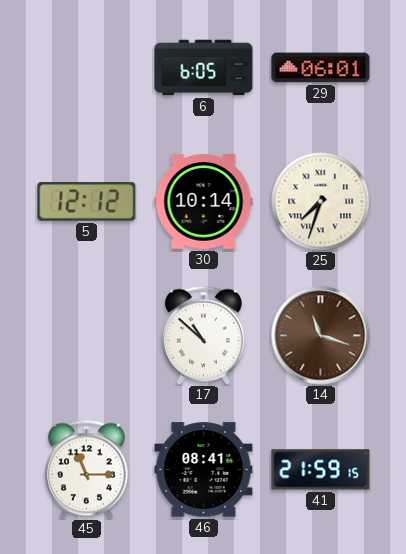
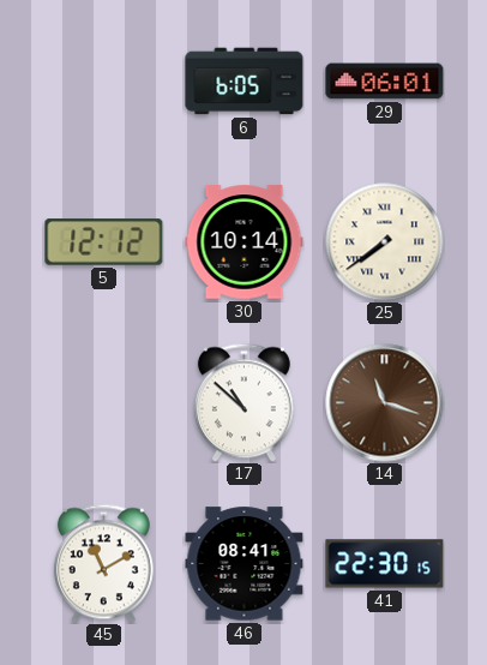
25: 7:33 -> 7:39 (385, 242)
45: 11:15 -> 11:10 (103, 563)
41: 21:59 -> 22:30 (385, 564)
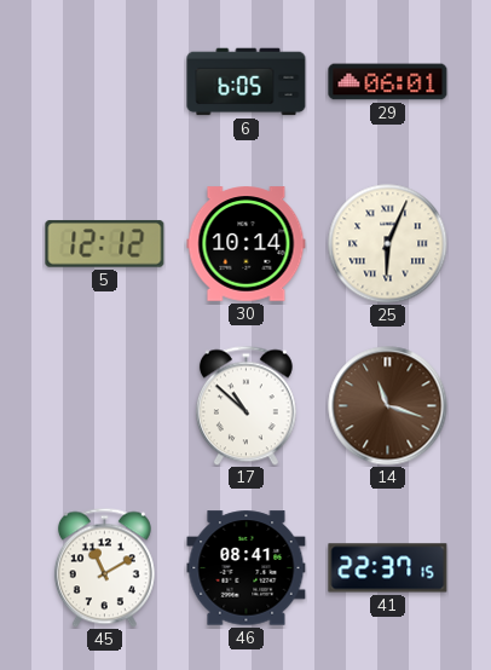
25: 7:39 -> 6:04 (388, 244)
41: 22:30 -> 22:37 (388, 568)
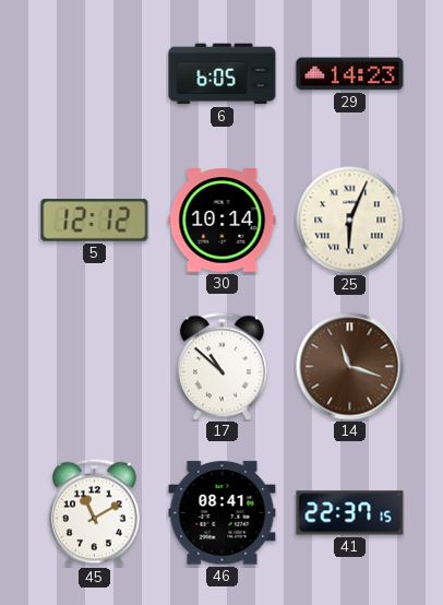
29: 06:01 -> 14:23 (350, 74)
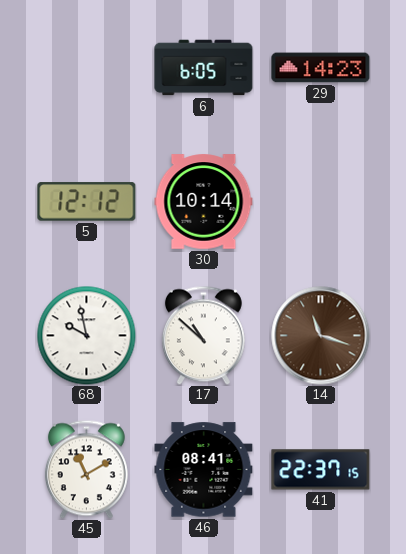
25: 6:04 -> none (350, 221)
68: none -> 9:58 (87, 336)
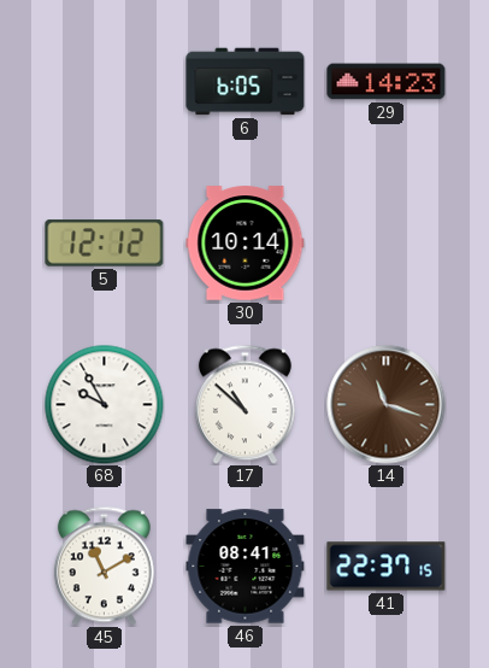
68: 9:58 -> 9:55 (105, 405)
